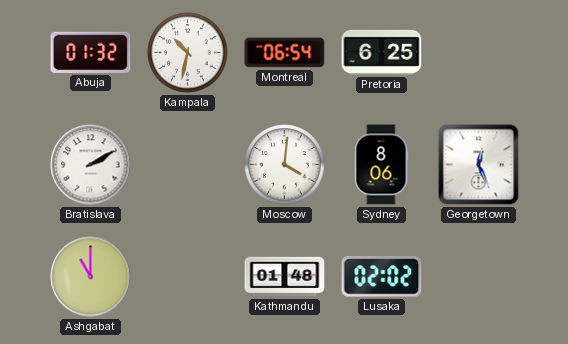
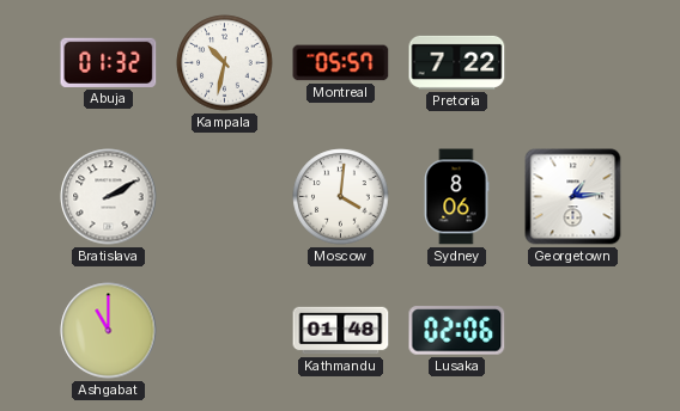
Montreal: 06:54 -> 05:57 (341, 63)
Pretoria: 6:25 -> 7:22 (457, 62)
Georgetown: 12:26 -> 1:14 (573, 197)
Lusaka: 02:02 -> 02:06 (457, 331)
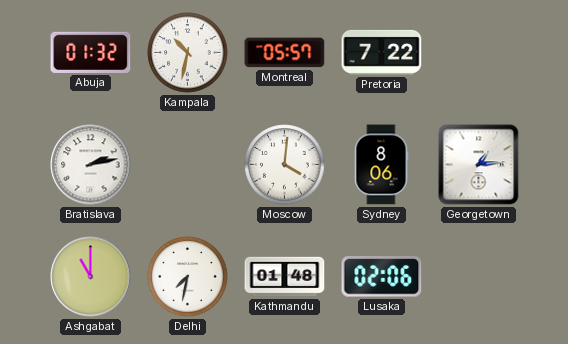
Bratislava: 2:10 -> 2:13 (91, 165)
Delhi: none -> 7:32 (188, 277)
